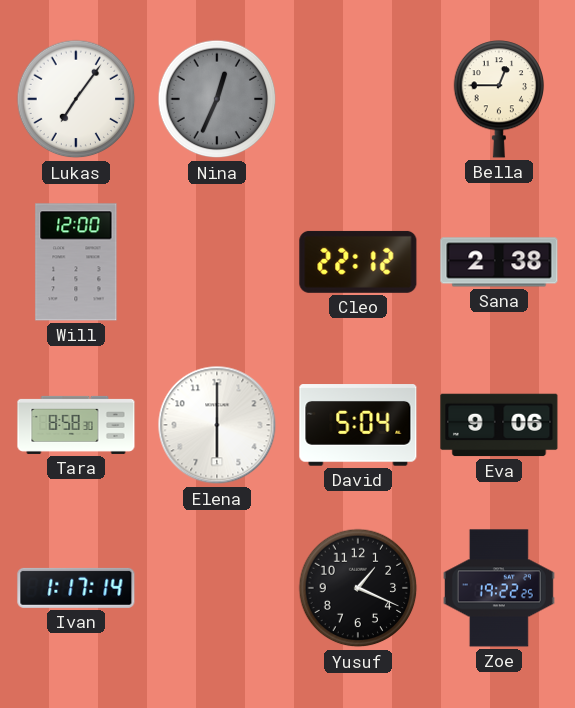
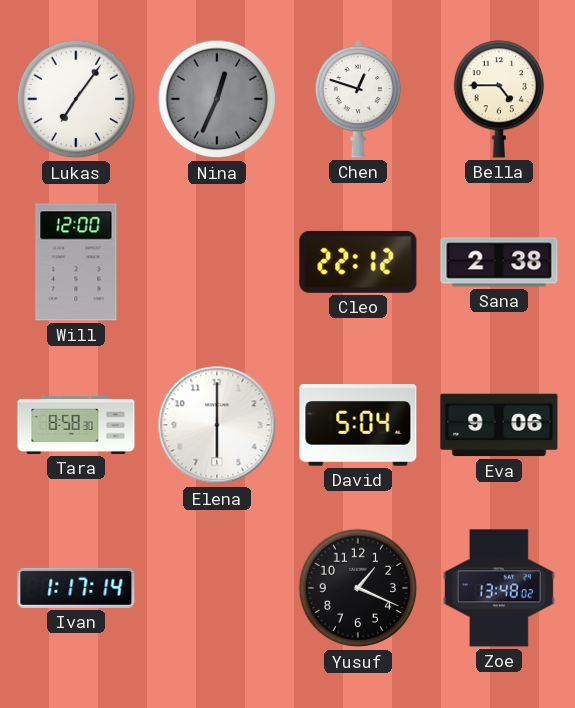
Chen: none -> 12:48 (358, 99)
Bella: 12:45 -> 4:45 (499, 99)
Zoe: 19:22 -> 13:48 (499, 588)
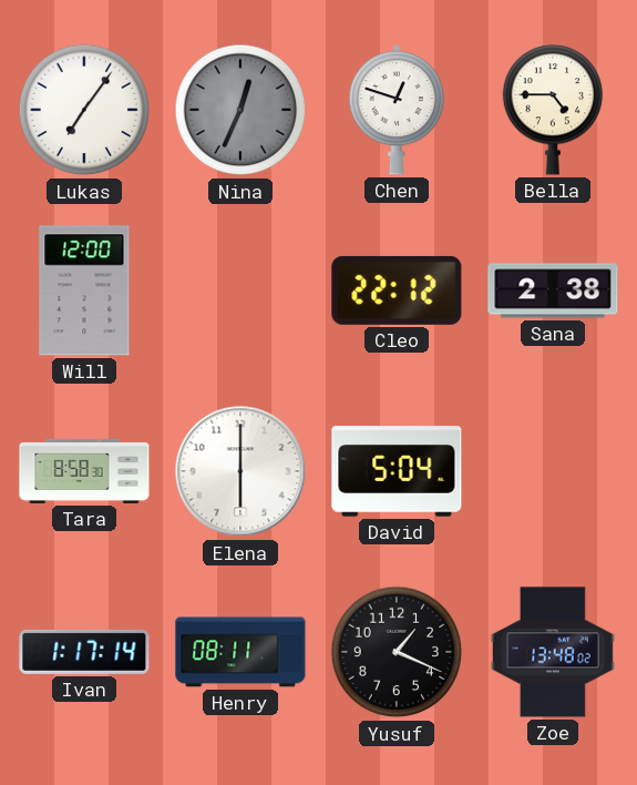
Eva: 9:06 -> none (499, 425)
Henry: none -> 08:11 (240, 652)
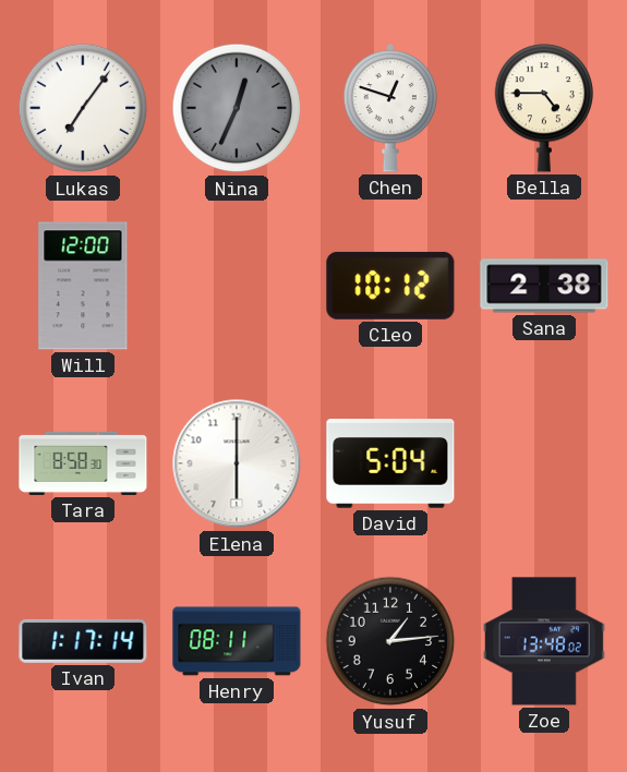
Cleo: 22:12 -> 10:12 (390, 286)
Yusuf: 1:19 -> 1:14 (390, 641)
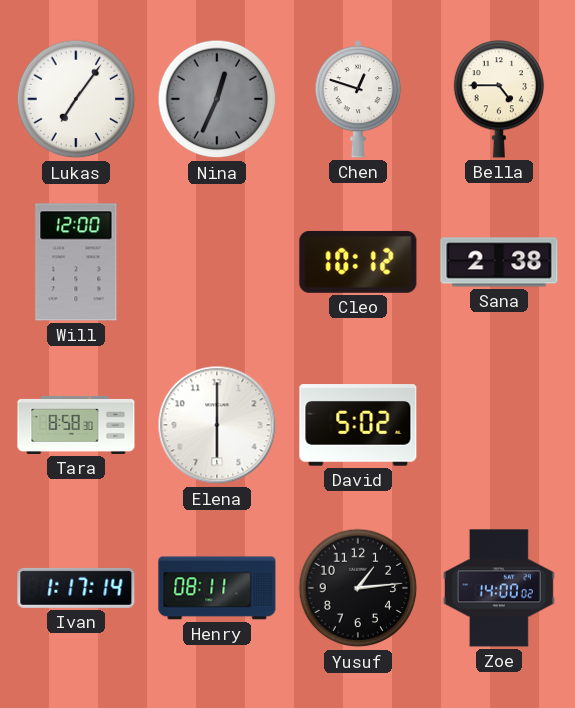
David: 5:04 -> 5:02 (358, 425)
Zoe: 13:48 -> 14:00 (499, 588)
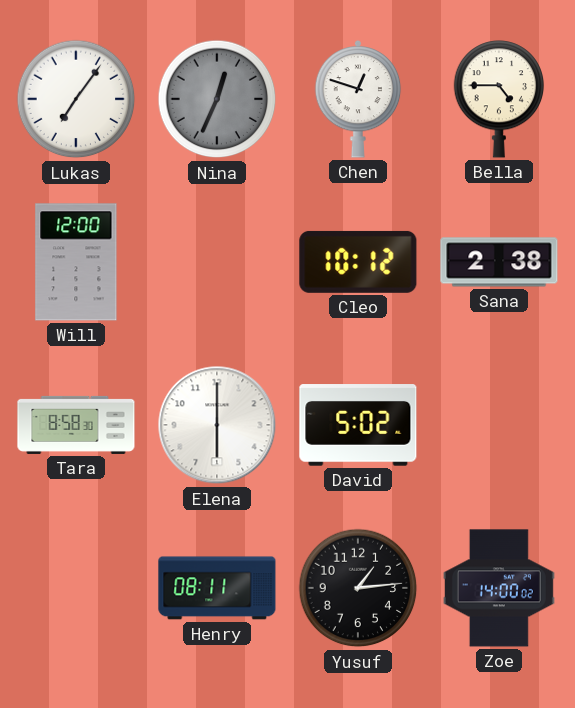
Ivan: 1:17 -> none (76, 588)
